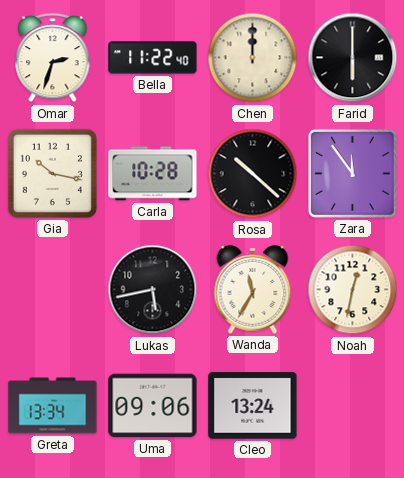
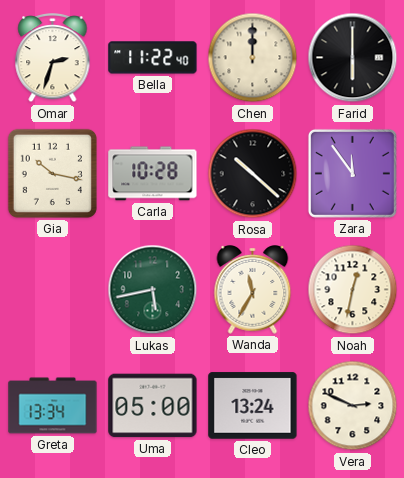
Lukas dial: black -> green (153, 290)
Uma: 09:06 -> 05:00 (153, 406)
Vera: none -> 2:49 (353, 406)
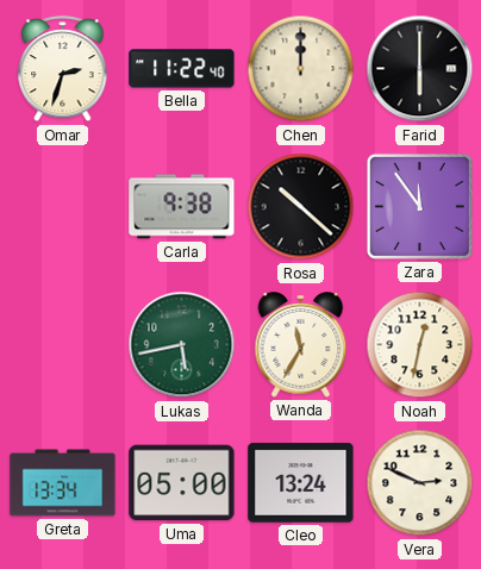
Gia: 10:17 -> none (52, 173)
Carla: 10:28 -> 9:38 (182, 207)
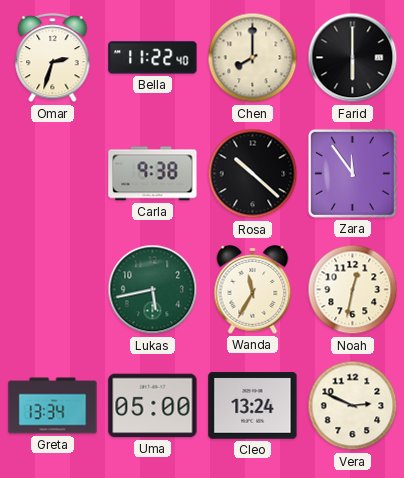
Chen: 12:00 -> 8:00 (253, 58)
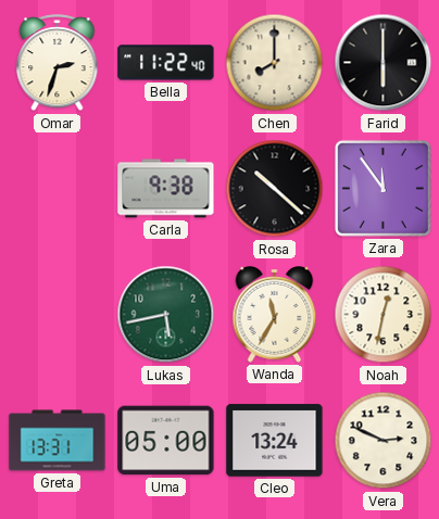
Greta: 13:34 -> 13:31 (58, 441)
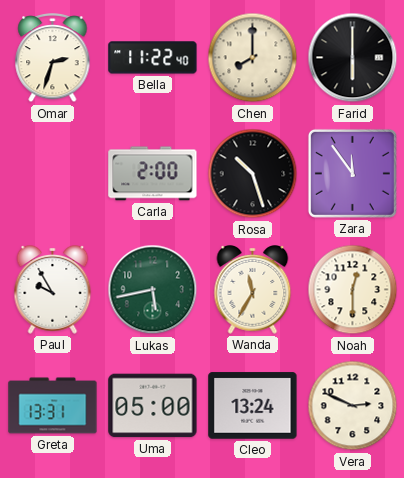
Carla: 9:38 -> 2:00 (153, 174)
Rosa: 10:22 -> 10:27 (253, 174)
Paul: none -> 9:55 (53, 290)
Noah: 12:32 -> 12:30 (353, 290)
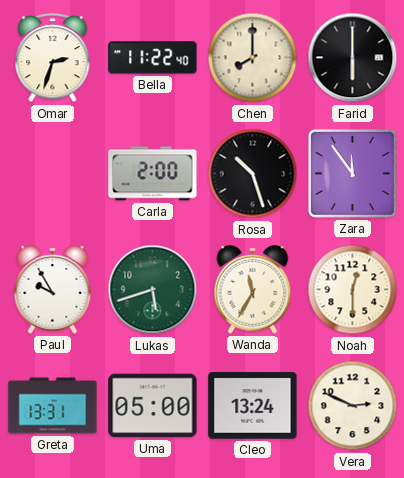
Lukas: 5:43 -> 5:42 (153, 290)
